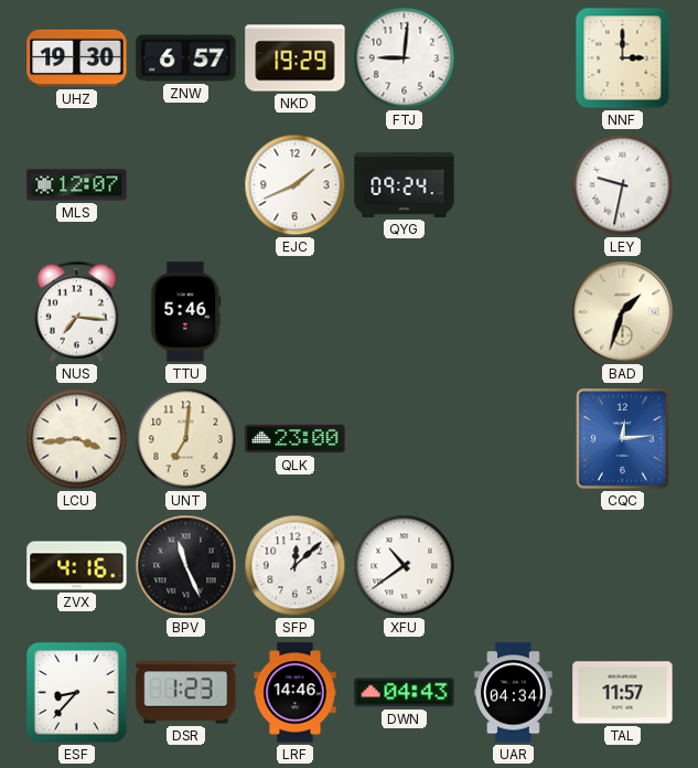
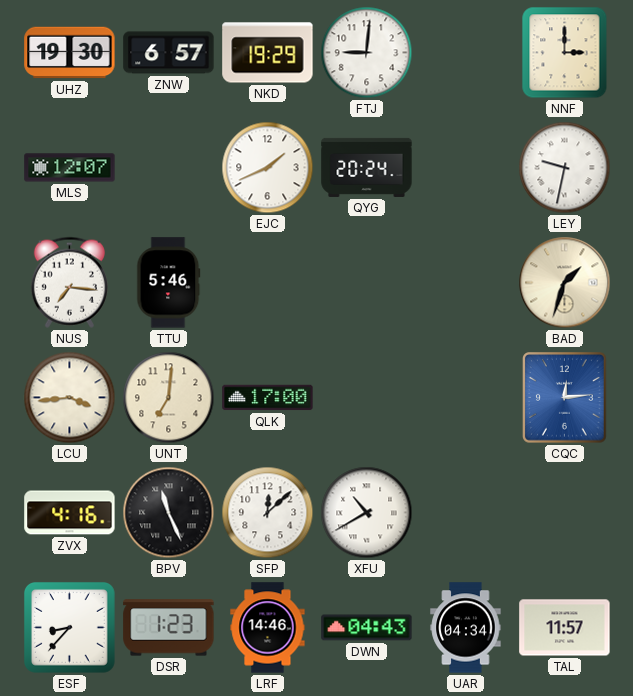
QYG: 09:24 -> 20:24 (367, 167)
QLK: 23:00 -> 17:00 (268, 398)
XFU: 10:39 -> 10:40 (367, 513)
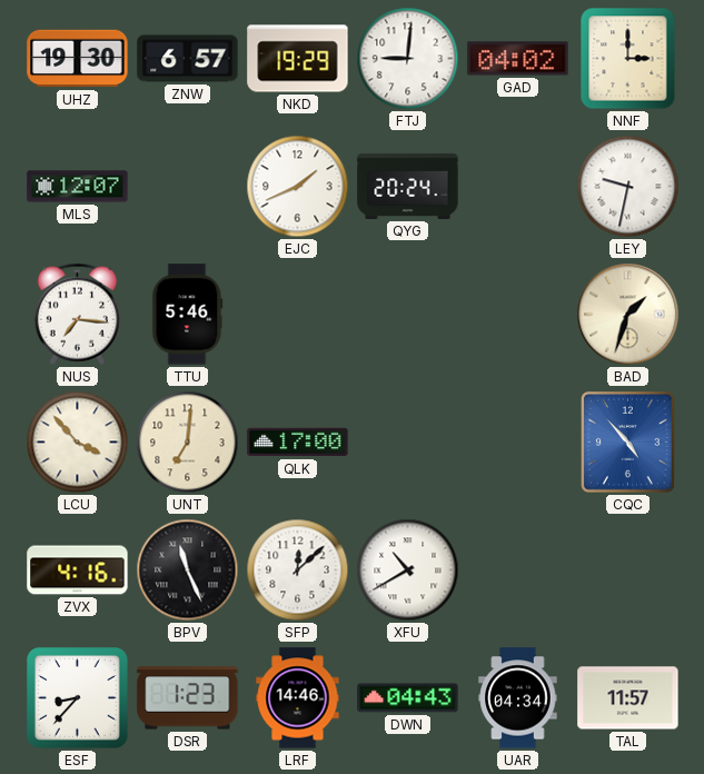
GAD: none -> 04:02 (518, 59)
LCU: 3:44 -> 3:53 (78, 443)
CQC: 12:14 -> 4:53 (628, 443)
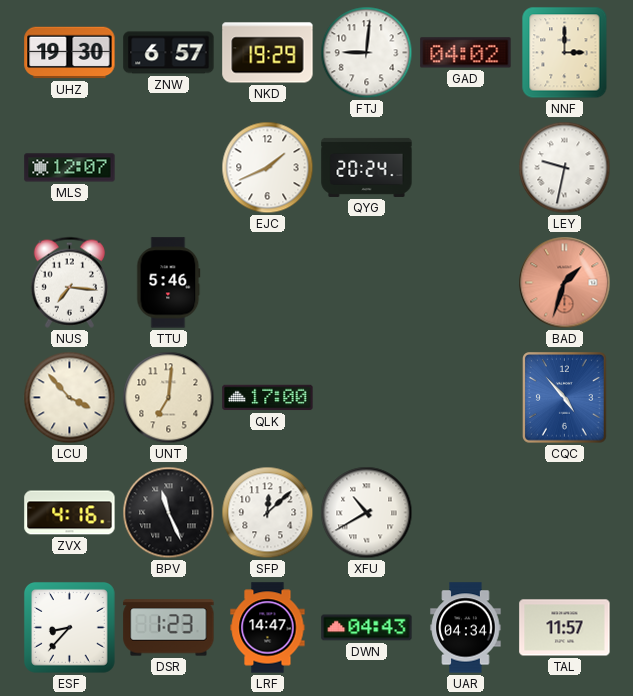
BAD dial: cream -> salmon (565, 283)
LRF: 14:46 -> 14:47 (268, 628)
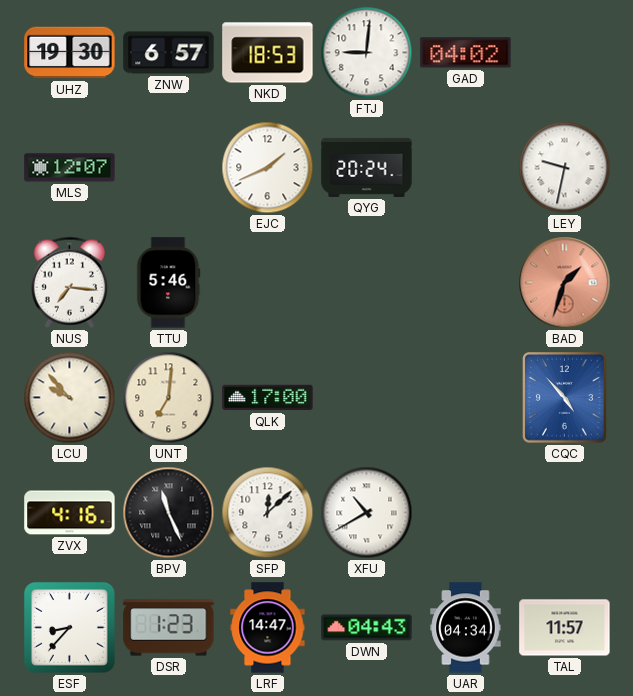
NKD: 19:29 -> 18:53 (268, 53)
NNF: 3:00 -> none (565, 53)
LCU: 3:53 -> 9:53 (70, 398)
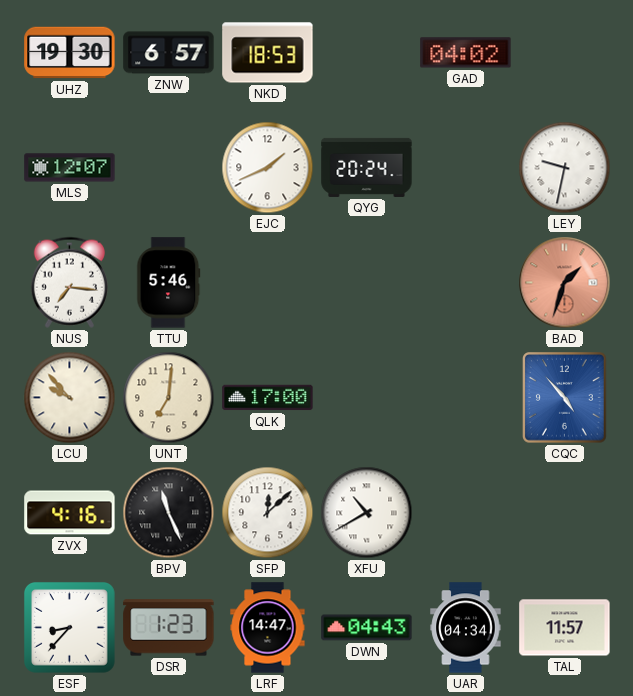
FTJ: 9:01 -> none (367, 53)
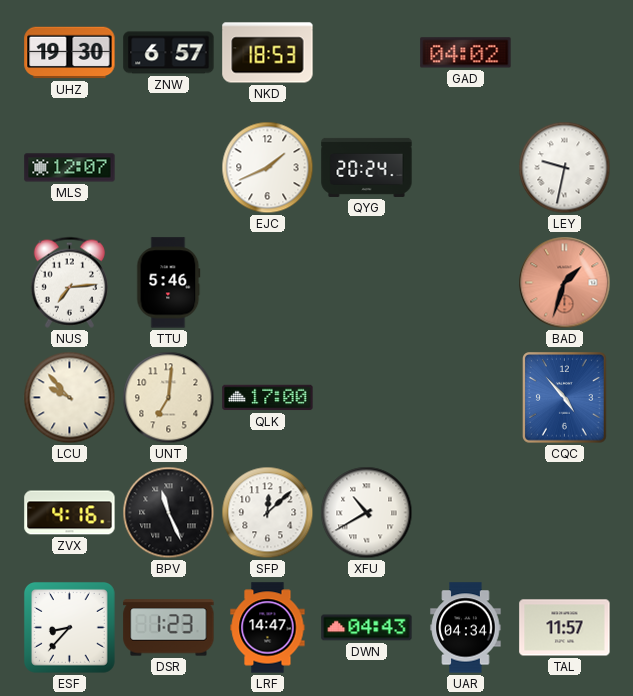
NUS: 7:16 -> 7:14 (69, 282)
